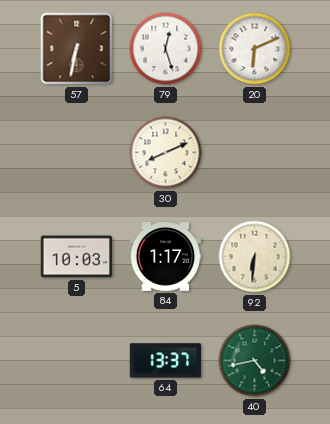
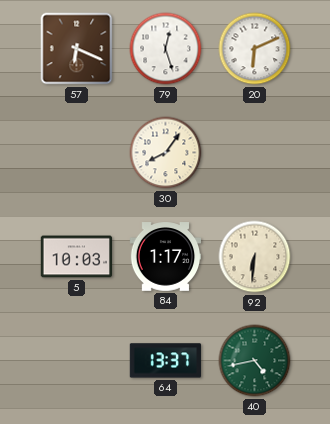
57: 6:32 -> 6:19 (77, 49)
30: 8:11 -> 8:06 (166, 153)
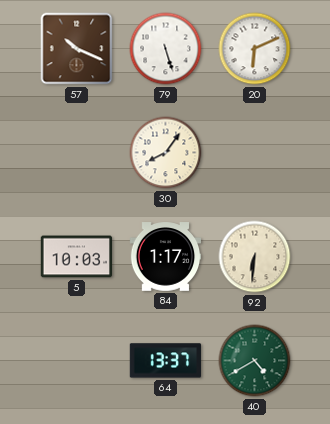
57: 6:19 -> 10:19 (77, 49)
79: 12:27 -> 5:27 (166, 49)
40: 4:43 -> 4:40 (255, 361)
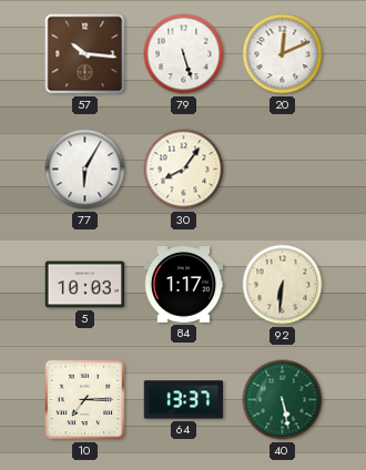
57: 10:19 -> 10:16 (85, 54)
20: 6:11 -> 12:11 (283, 54)
77: none -> 6:05 (85, 170)
10: none -> 7:15 (85, 400)
40: 4:40 -> 5:28 (283, 400)
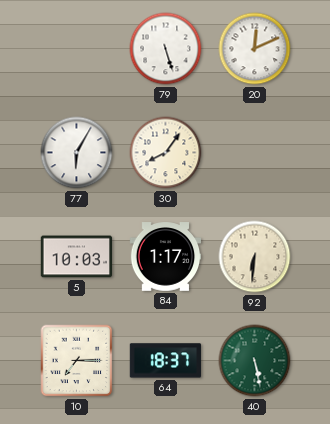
57: 10:16 -> none (85, 54)
64: 13:37 -> 18:37 (166, 361)
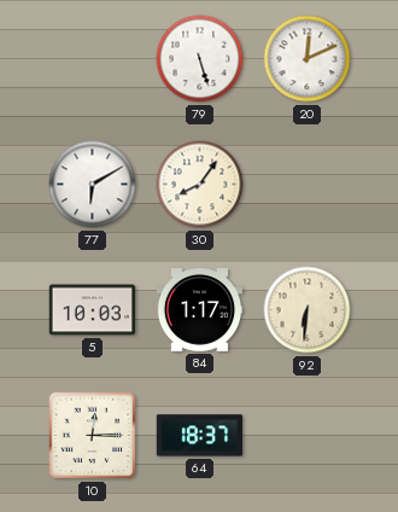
77: 6:05 -> 6:10 (93, 185)
10: 7:15 -> 12:15 (93, 436)
40: 5:28 -> none (255, 361)
